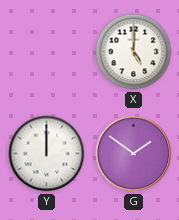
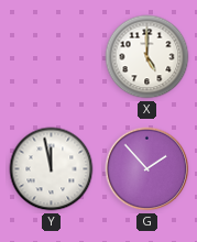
Y: 12:00 -> 11:58 (52, 169)
G: 1:51 -> 1:53 (147, 169)
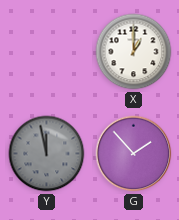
X: 5:00 -> 1:00 (134, 52)
Y dial: white -> grey (47, 154)
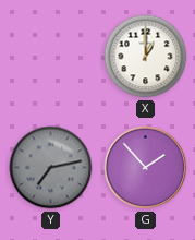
Y: 11:58 -> 7:13 (51, 168)
